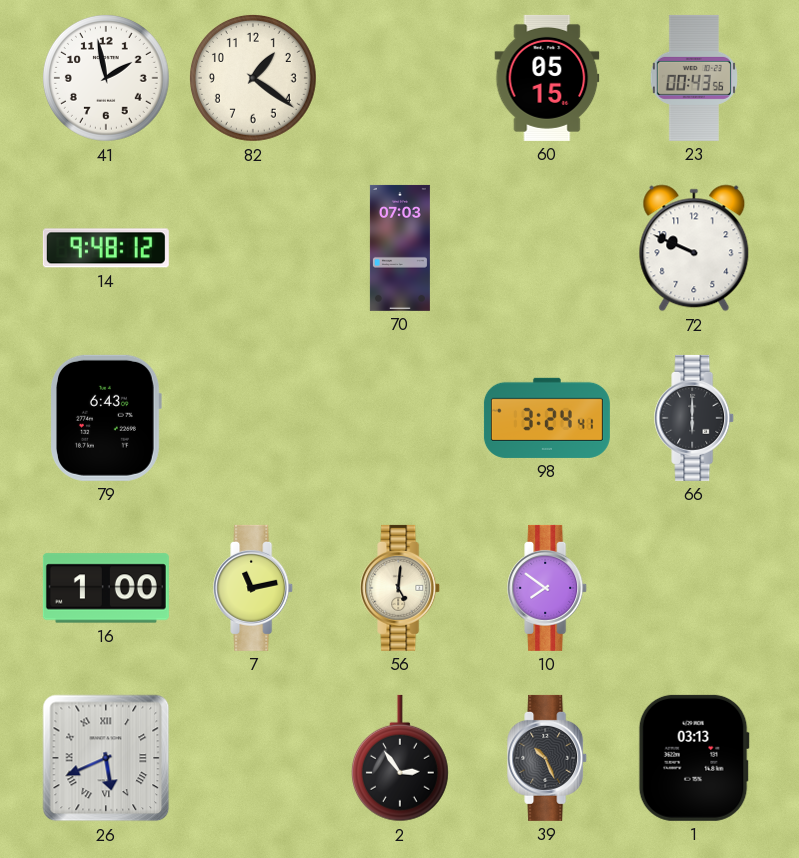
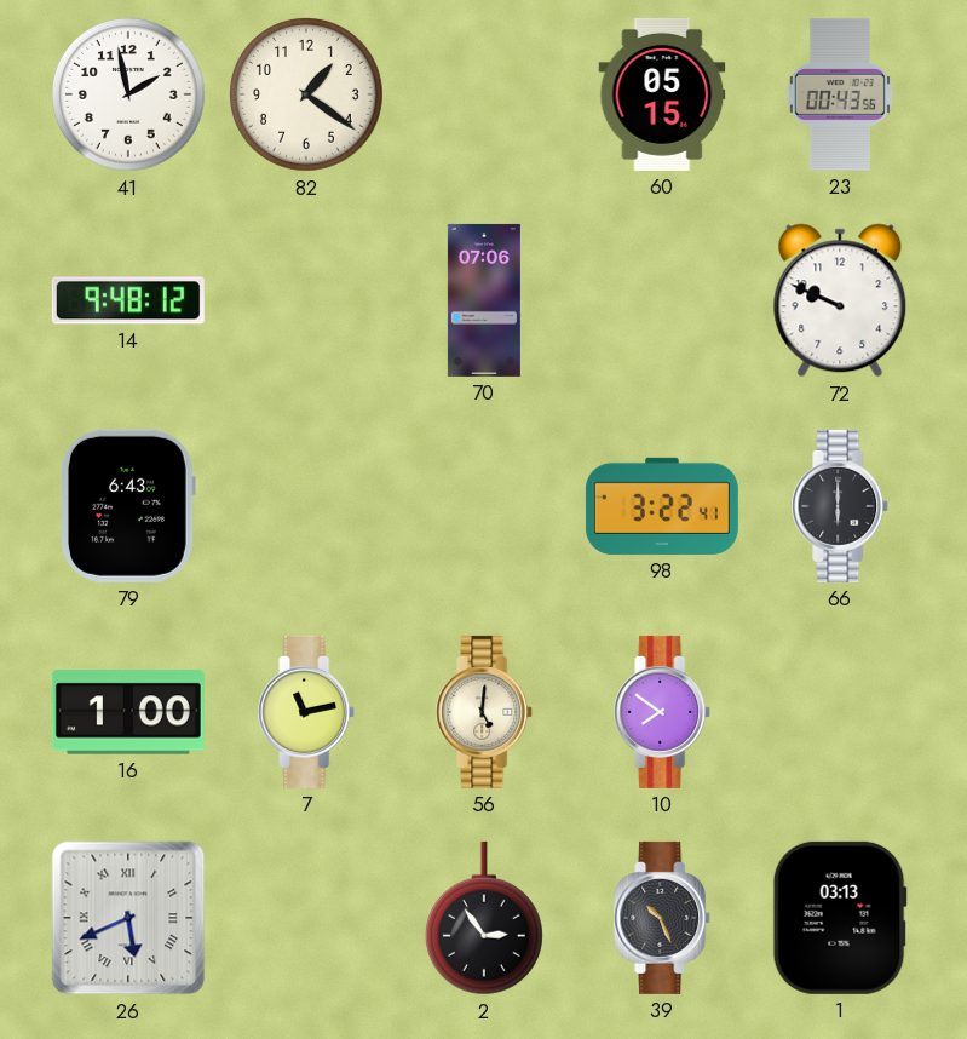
70: 07:03 -> 07:06 (484, 300)
98: 3:24 -> 3:22 (662, 506)
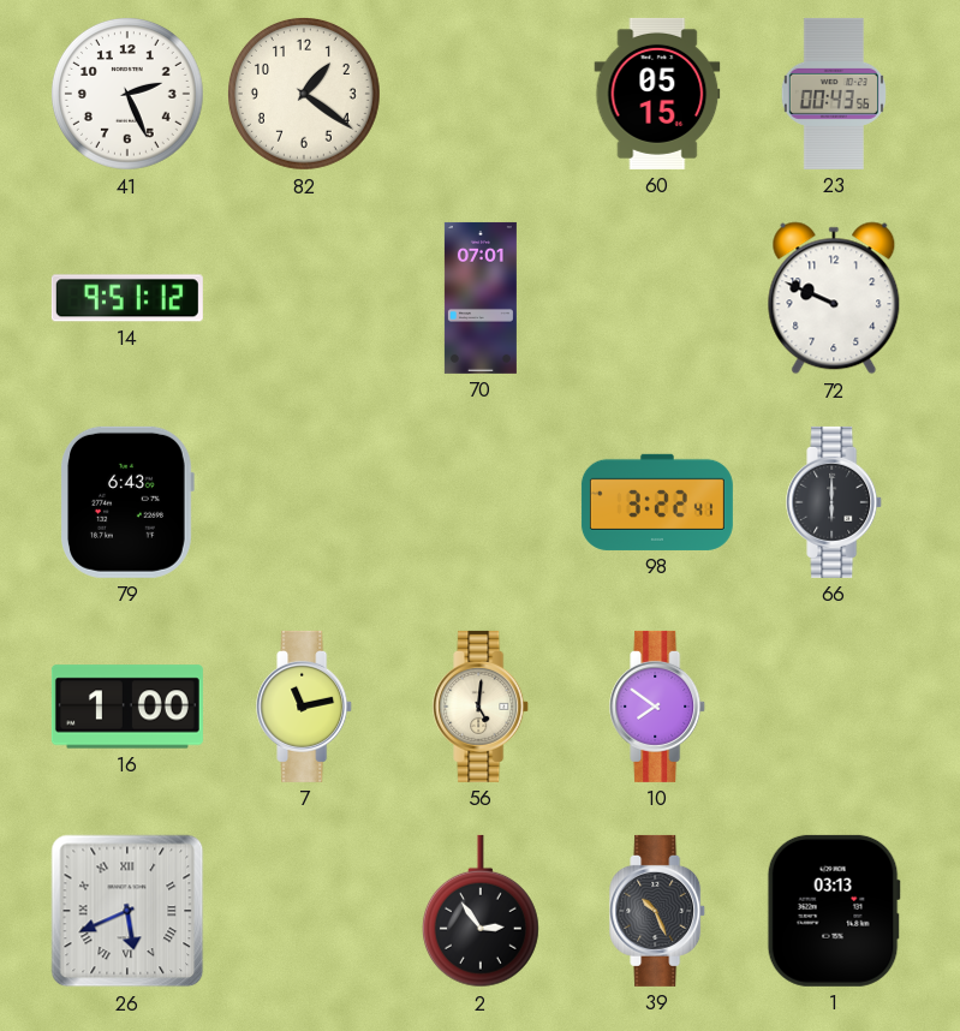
41: 1:58 -> 2:26 (129, 95)
14: 9:48 -> 9:51 (127, 298)
70: 07:06 -> 07:01 (481, 298)
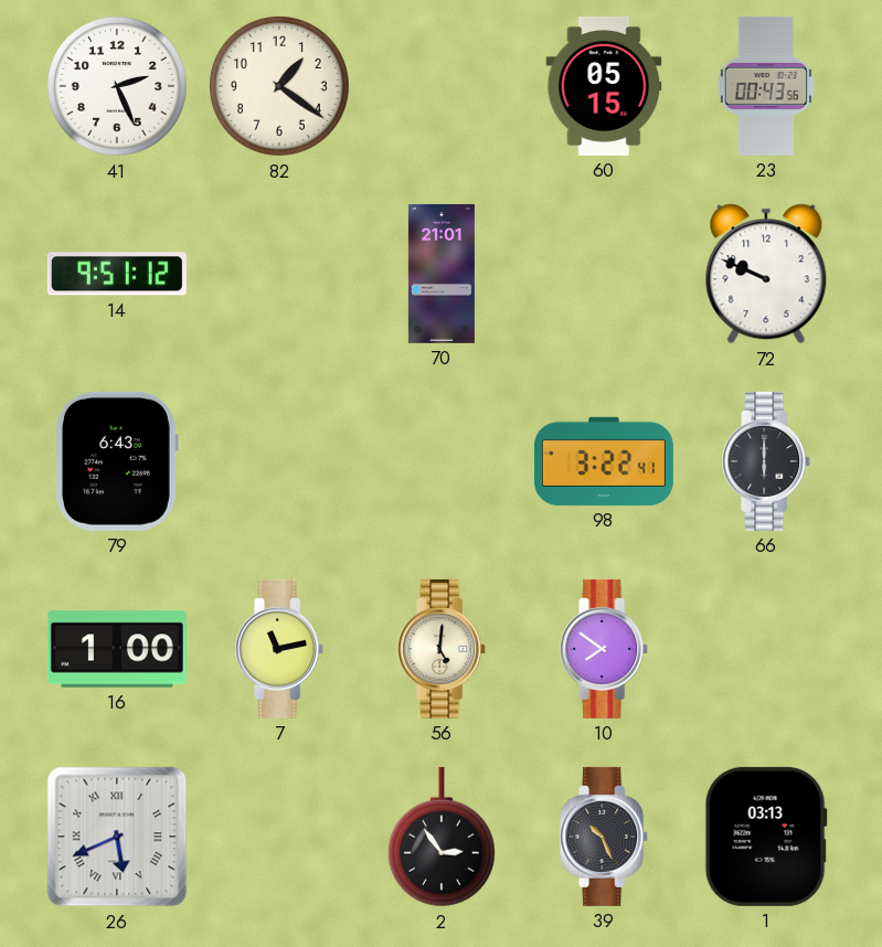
70: 07:01 -> 21:01 (442, 274)
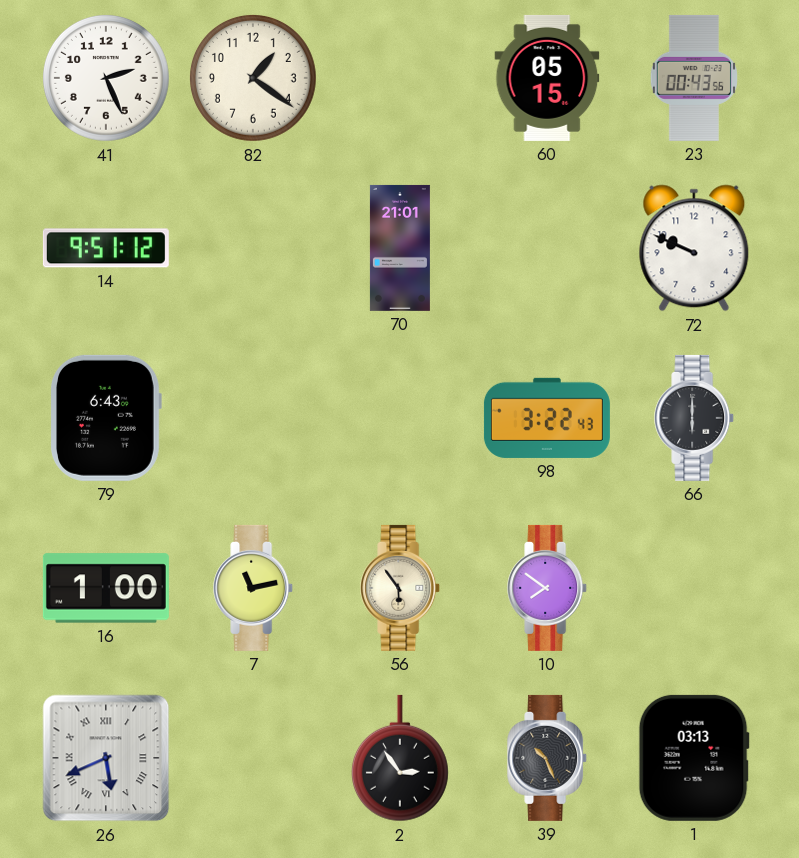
98: 3:22:41 -> 3:22:43 (547, 418)
56: 5:01 -> 5:54 (401, 588)
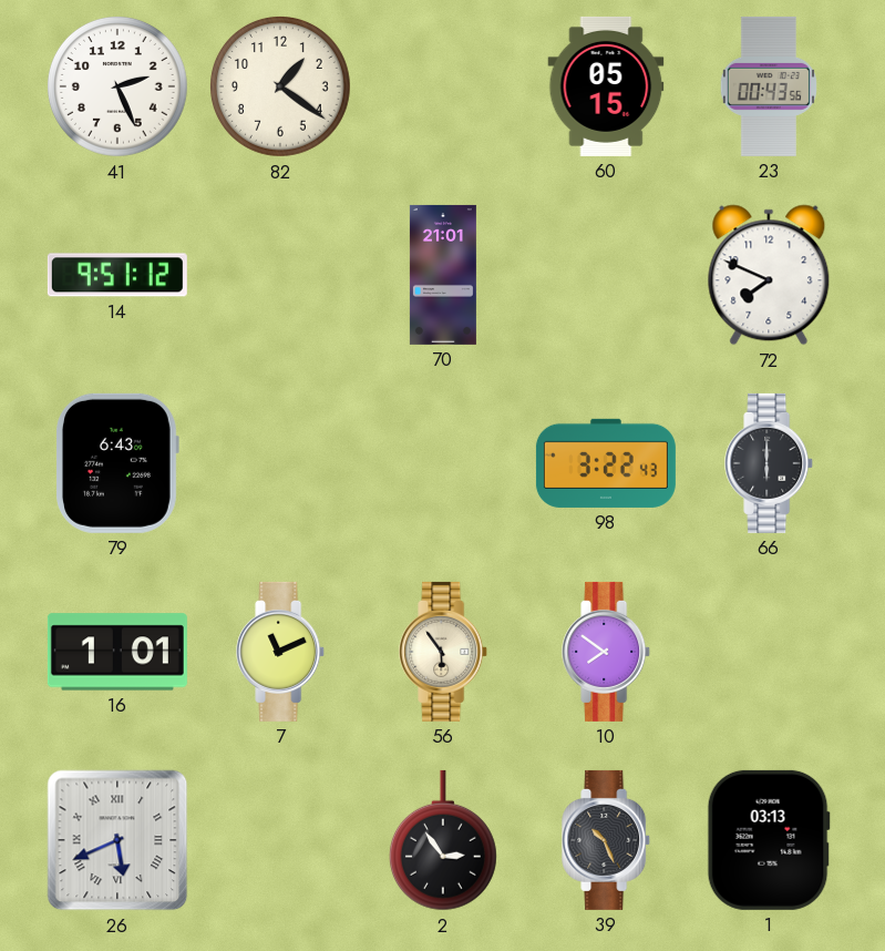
72: 9:49 -> 7:49 (769, 275)
16: 1:00 -> 1:01 (117, 652)
7: 11:13 -> 11:11 (281, 652)
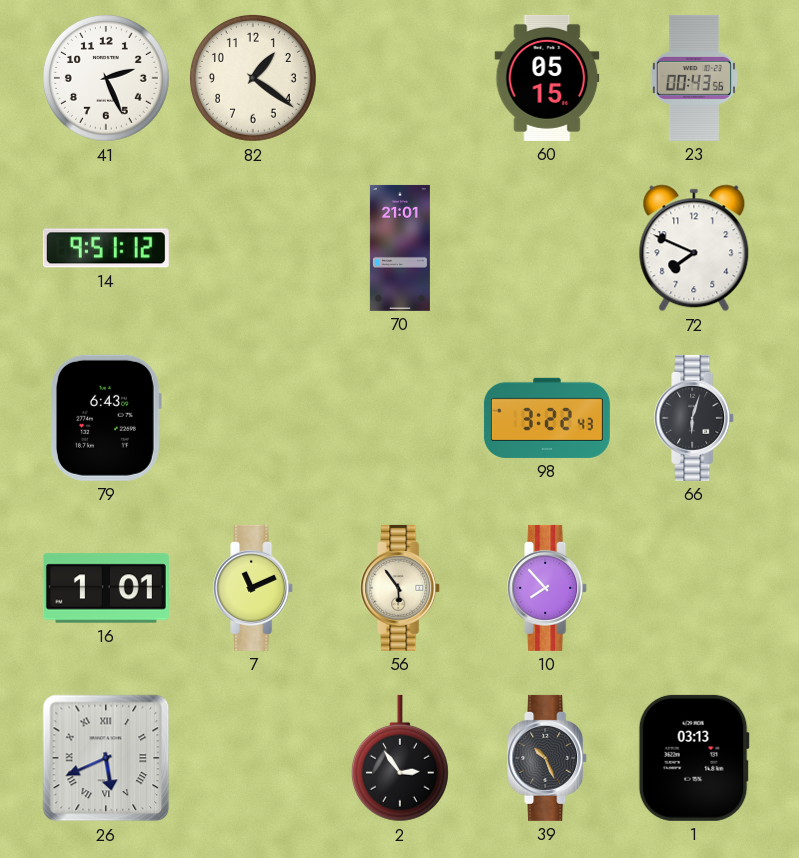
66: 6:00 -> 6:03 (695, 418)
10: 7:51 -> 7:53 (548, 588)
